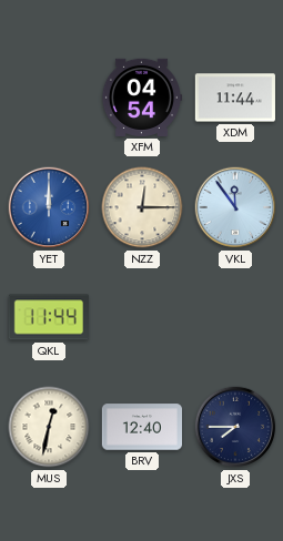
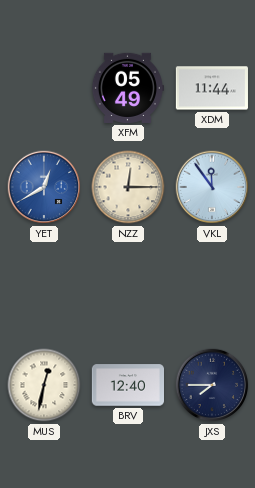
XFM: 04:54 -> 05:49 (127, 88)
YET: 12:00 -> 12:40 (44, 187)
QKL: 11:44 -> none (49, 317)
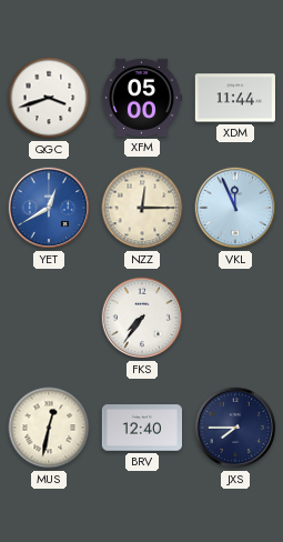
QGC: none -> 3:42 (49, 98)
XFM: 05:49 -> 05:00 (141, 98)
VKL: 11:54 -> 11:56 (235, 208)
FKS: none -> 7:36 (142, 318)
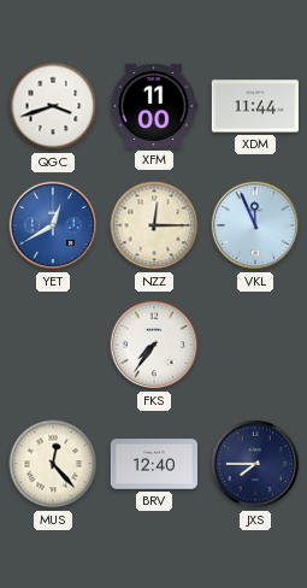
XFM: 05:00 -> 11:00 (153, 106)
MUS: 12:32 -> 12:23 (53, 464)
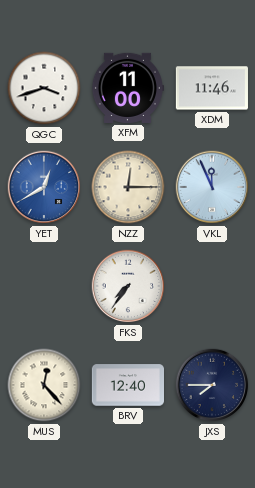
XDM: 11:44 -> 11:46 (212, 88)
